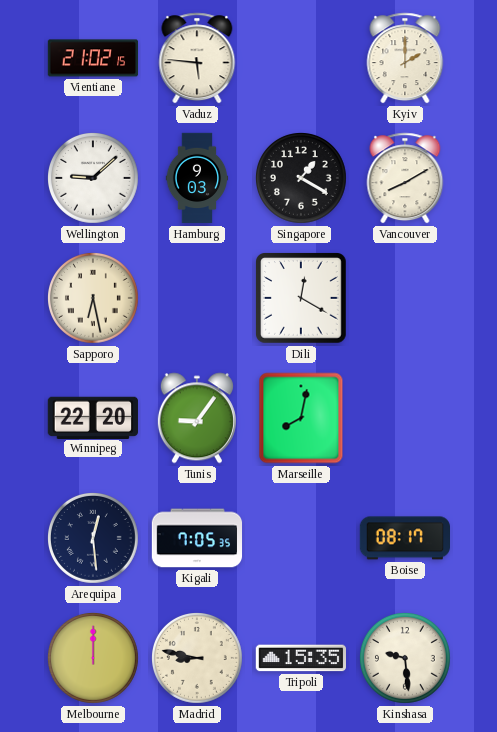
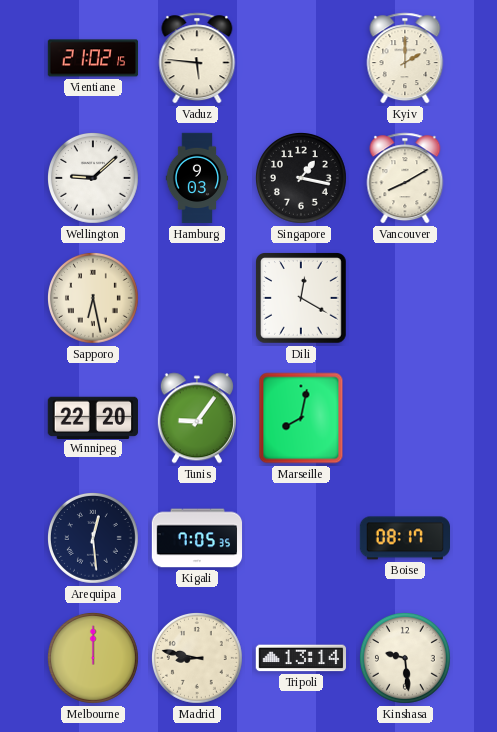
Singapore: 1:20 -> 1:17 (302, 179)
Tripoli: 15:35 -> 13:14 (300, 658)
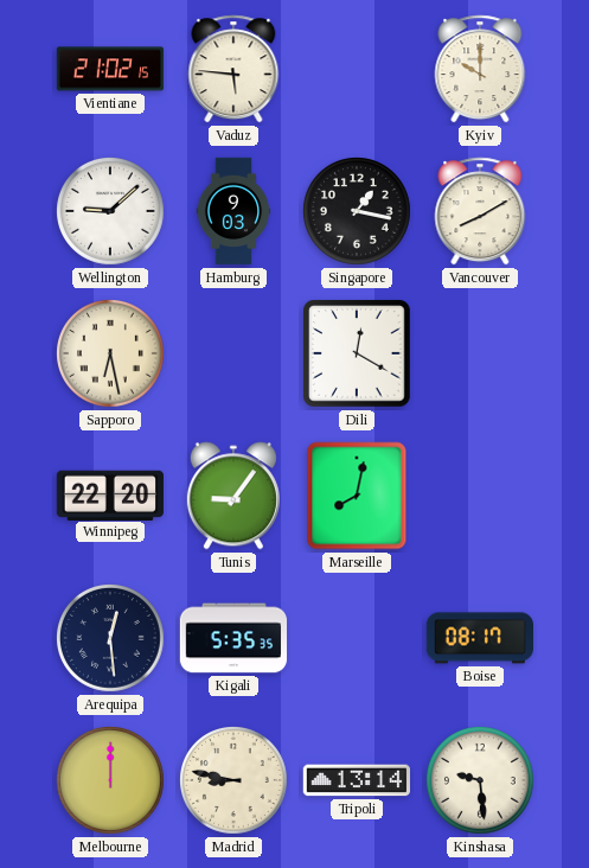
Kyiv: 2:00 -> 10:00 (480, 69)
Kigali: 7:05 -> 5:35 (233, 638)
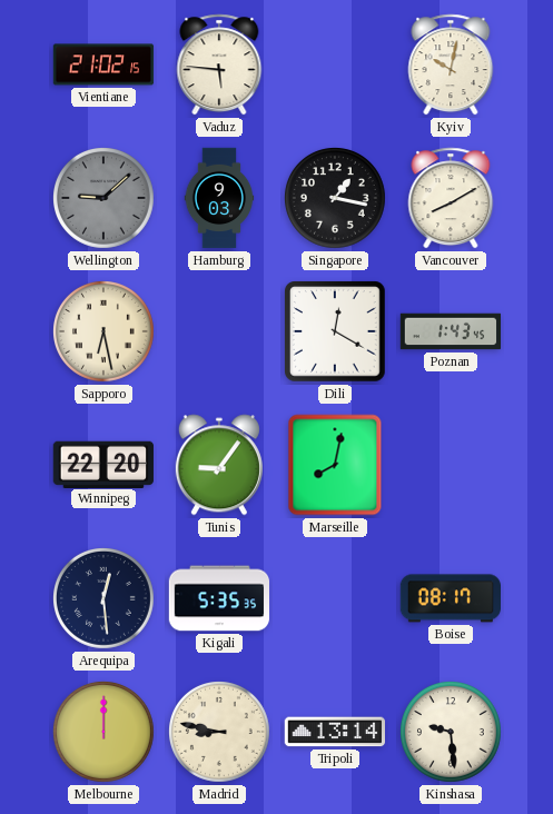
Kyiv: 10:00 -> 10:02 (451, 64)
Wellington dial: white -> grey (105, 199)
Poznan: none -> 1:43 (451, 331)
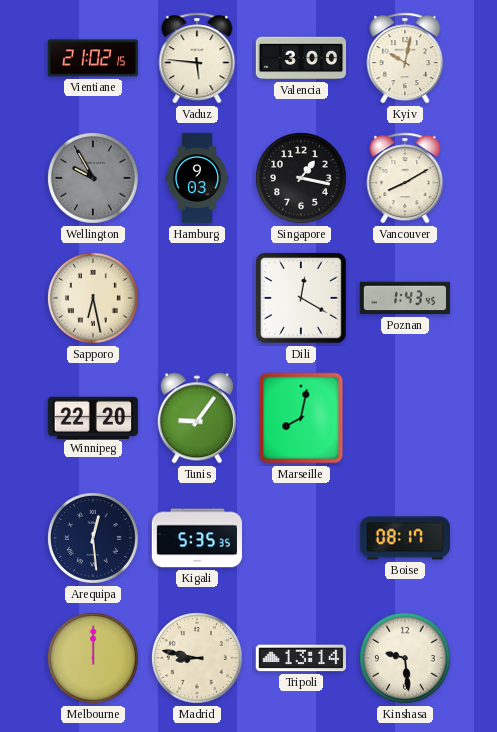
Valencia: none -> 3:00 (301, 58)
Wellington: 9:08 -> 9:55 (94, 179)
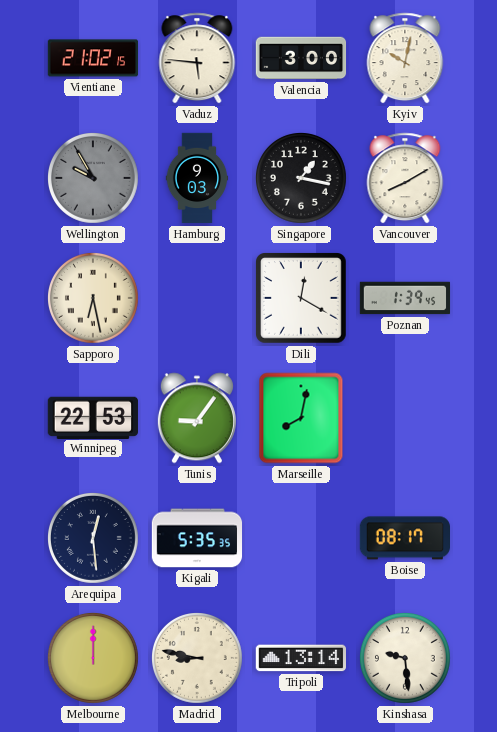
Poznan: 1:43 -> 1:39 (405, 298)
Winnipeg: 22:20 -> 22:53 (93, 417)
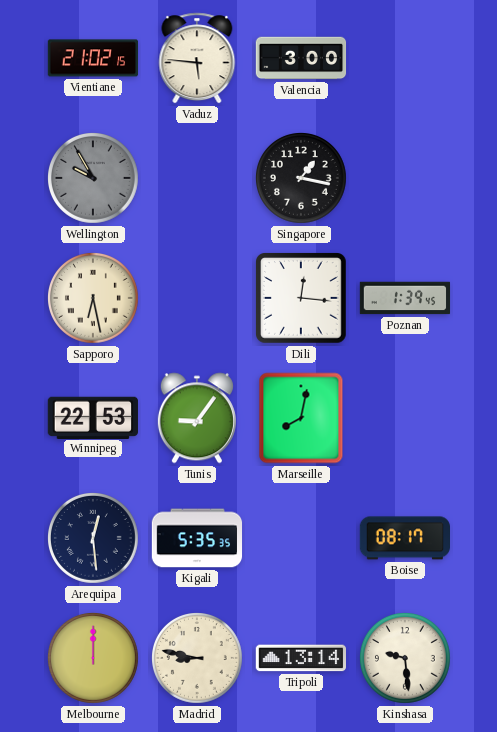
Kyiv: 10:02 -> none (405, 58)
Hamburg: 9:03 -> none (197, 178)
Vancouver: 8:10 -> none (405, 178)
Dili: 12:20 -> 12:16 (302, 299)
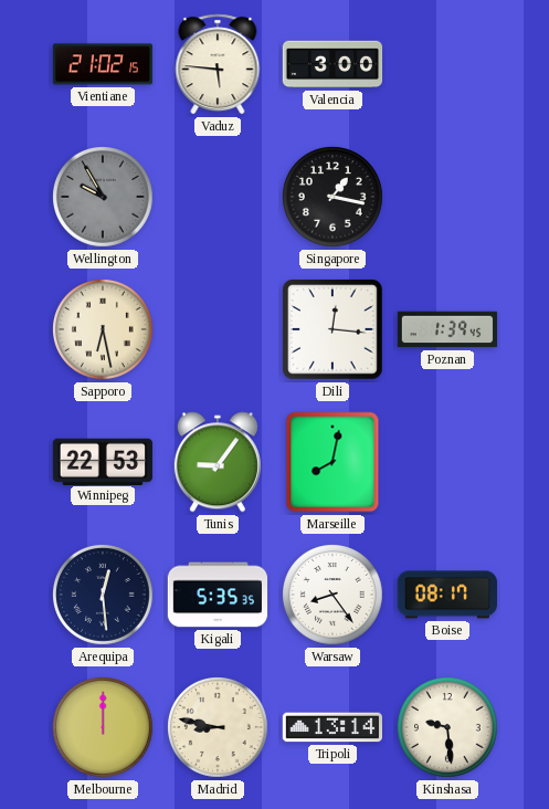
Warsaw: none -> 8:24 (334, 596)
